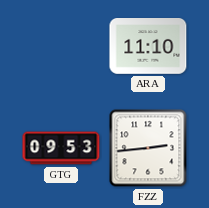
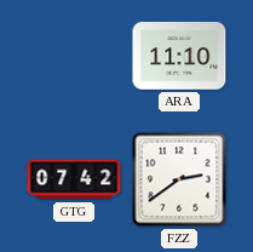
GTG: 09:53 -> 07:42 (74, 179)
FZZ: 2:44 -> 2:39 (179, 179)
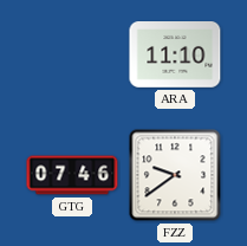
GTG: 07:42 -> 07:46 (72, 175)
FZZ: 2:39 -> 9:39 (175, 175)
